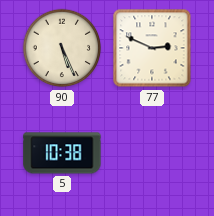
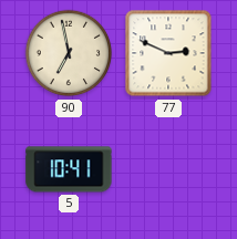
90: 5:26 -> 6:58 (69, 53)
5: 10:38 -> 10:41 (69, 169)
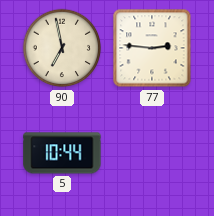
77: 2:49 -> 2:46 (152, 48)
5: 10:41 -> 10:44 (62, 153)
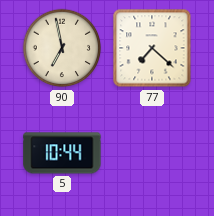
77: 2:46 -> 7:22 (152, 48)
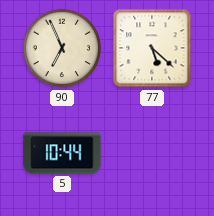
90: 6:58 -> 6:56 (62, 48)
77: 7:22 -> 5:22 (152, 48)
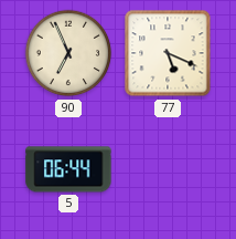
77: 5:22 -> 5:19 (168, 53)
5: 10:44 -> 06:44 (68, 169)
